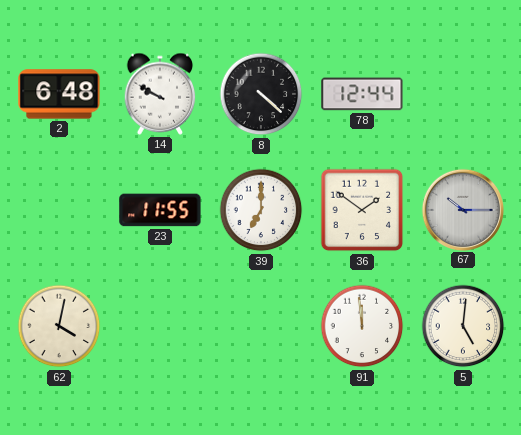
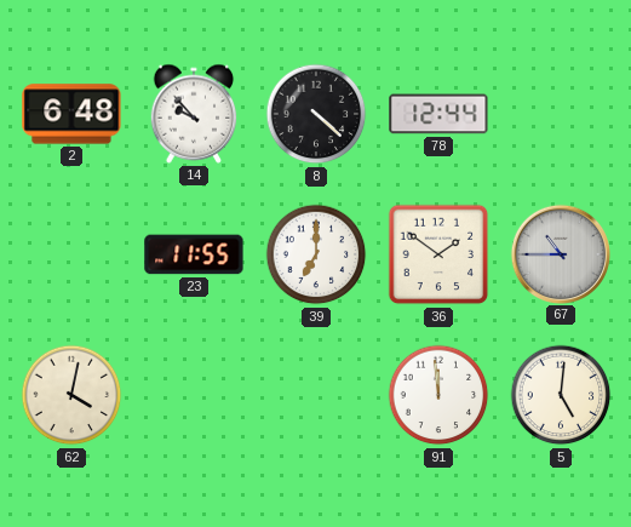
14: 9:50 -> 9:53 (194, 114)
67: 10:15 -> 10:45 (560, 253)
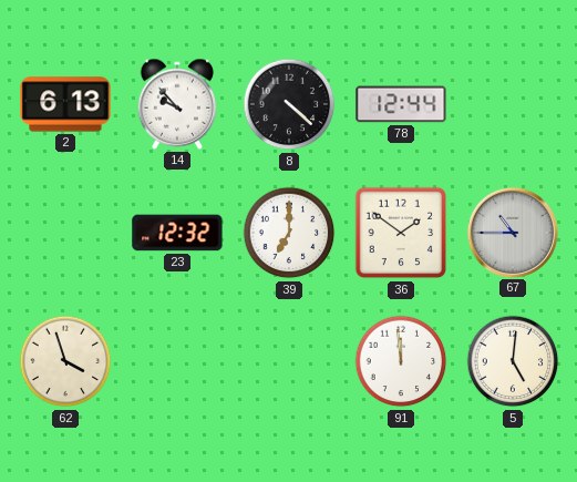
2: 6:48 -> 6:13 (65, 104)
23: 11:55 -> 12:32 (177, 233)
62: 4:02 -> 3:57 (65, 361)
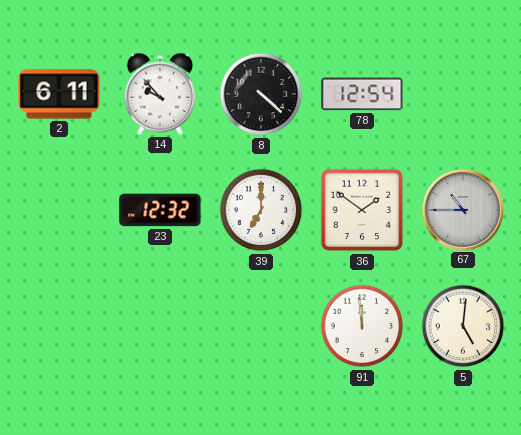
2: 6:13 -> 6:11 (59, 94)
78: 12:44 -> 12:54 (362, 94)
62: 3:57 -> none (65, 361)
